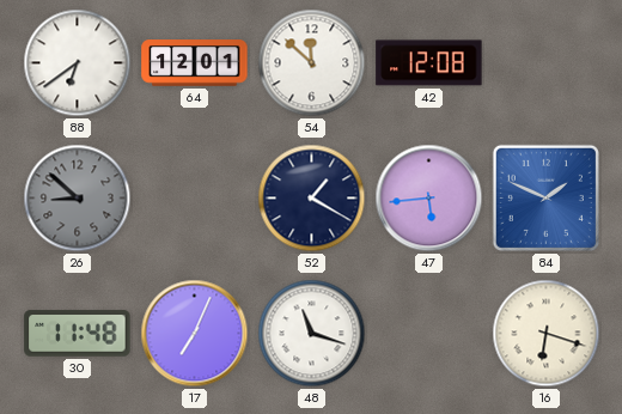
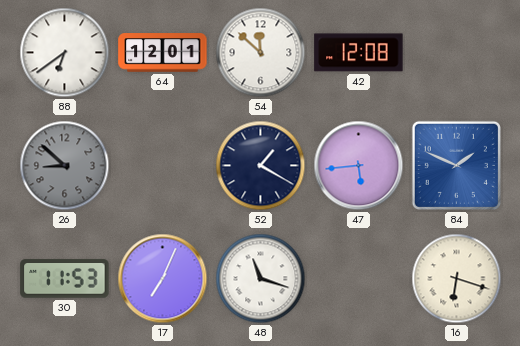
30: 11:48 -> 11:53 (65, 279)
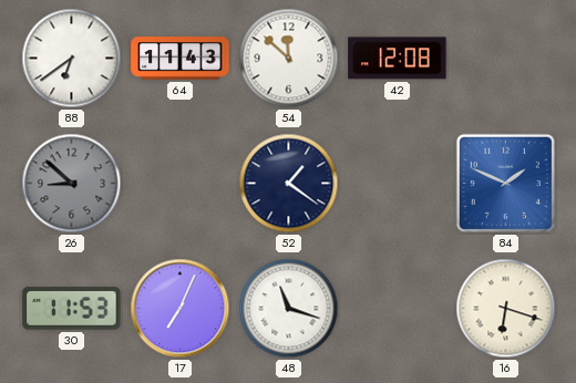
64: 12:01 -> 11:43 (181, 59)
52: 1:20 -> 1:21 (289, 184)
47: 5:44 -> none (359, 166)
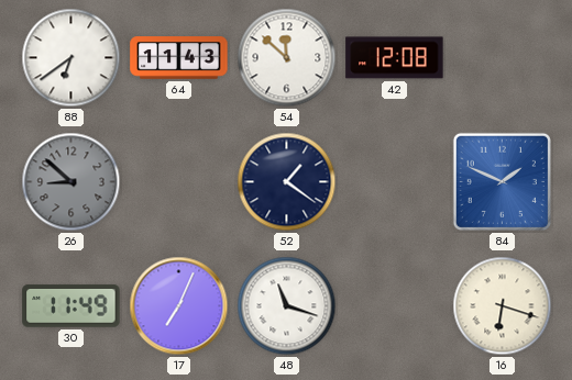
30: 11:53 -> 11:49 (71, 306)
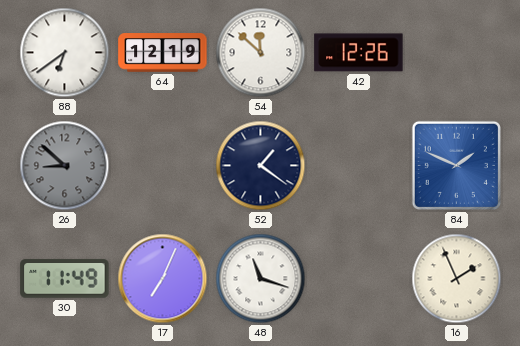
64: 11:43 -> 12:19 (163, 53)
42: 12:08 -> 12:26 (359, 53)
16: 6:18 -> 1:56 (457, 279)
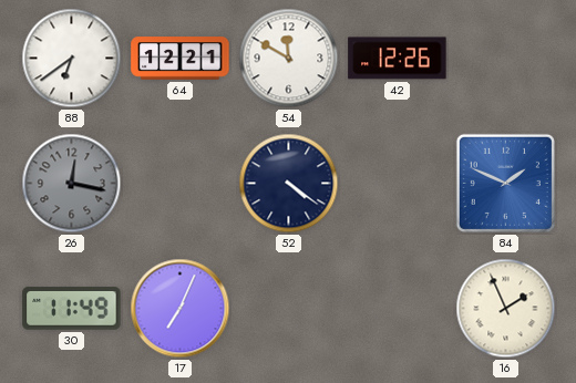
64: 12:19 -> 12:21 (181, 59)
54: 11:52 -> 11:50 (289, 59)
26: 8:52 -> 12:17 (72, 184)
52: 1:21 -> 4:21 (289, 184)
48: 11:18 -> none (261, 279)
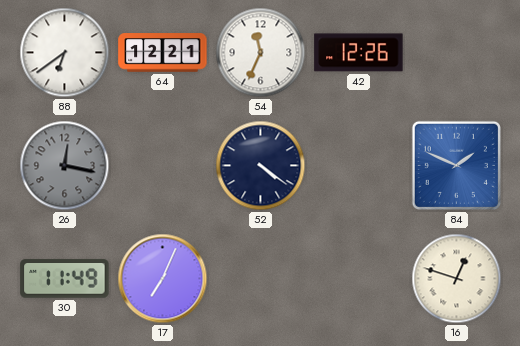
54: 11:50 -> 11:34 (261, 53)
16: 1:56 -> 12:48 (457, 279)
